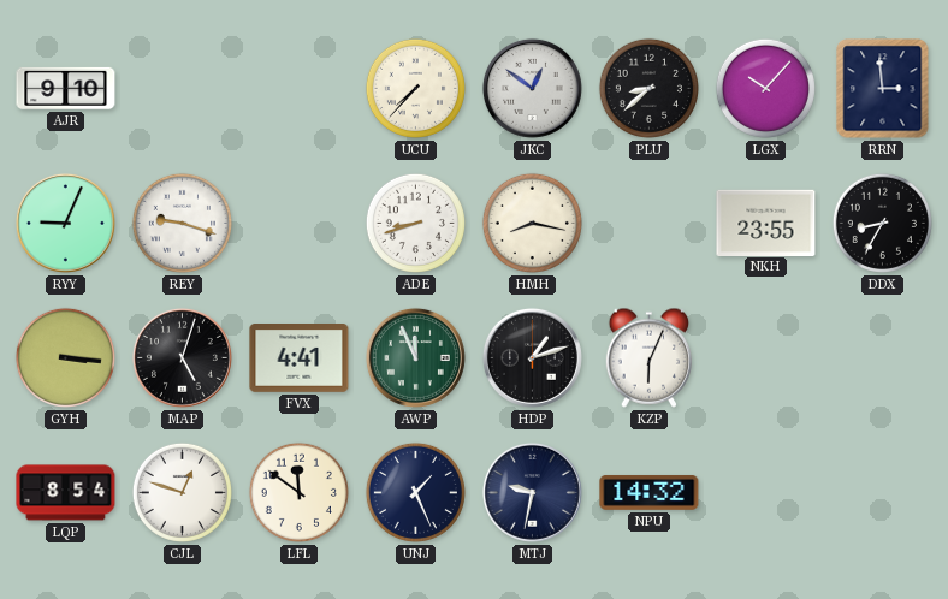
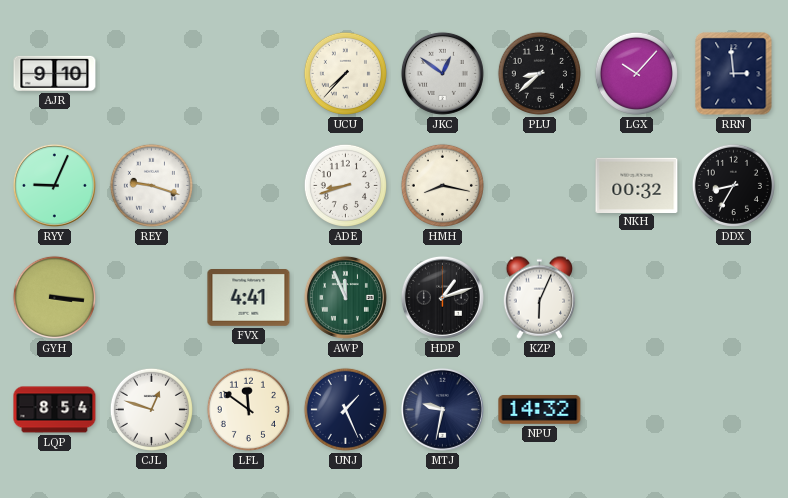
NKH: 23:55 -> 00:32 (637, 185)
MAP: 5:03 -> none (182, 357)
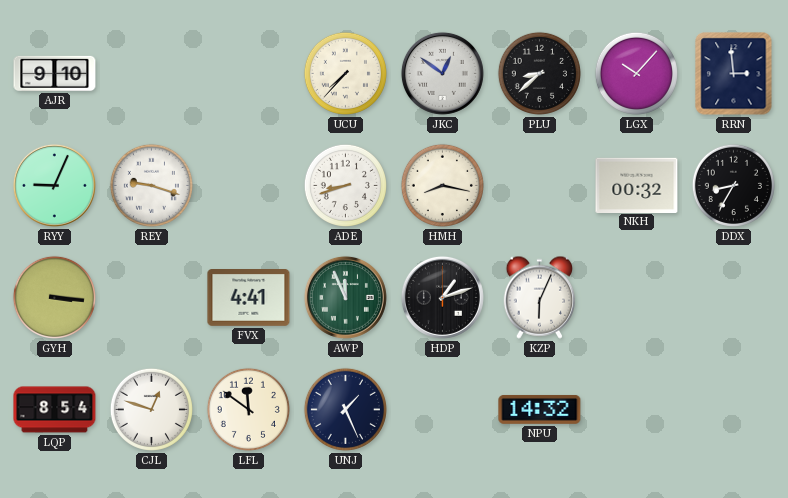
MTJ: 9:32 -> none (442, 409)
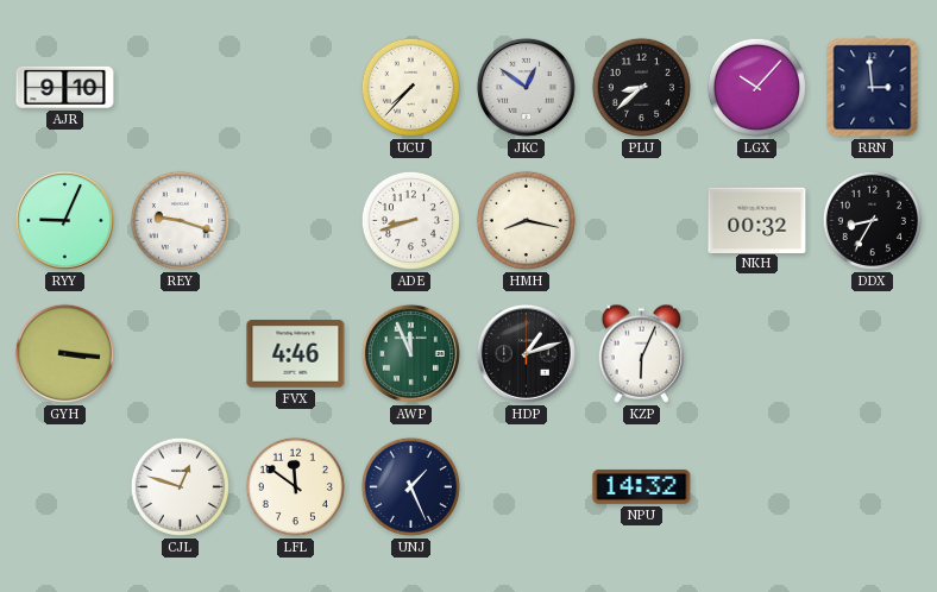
FVX: 4:41 -> 4:46 (296, 354)
LQP: 8:54 -> none (55, 410)
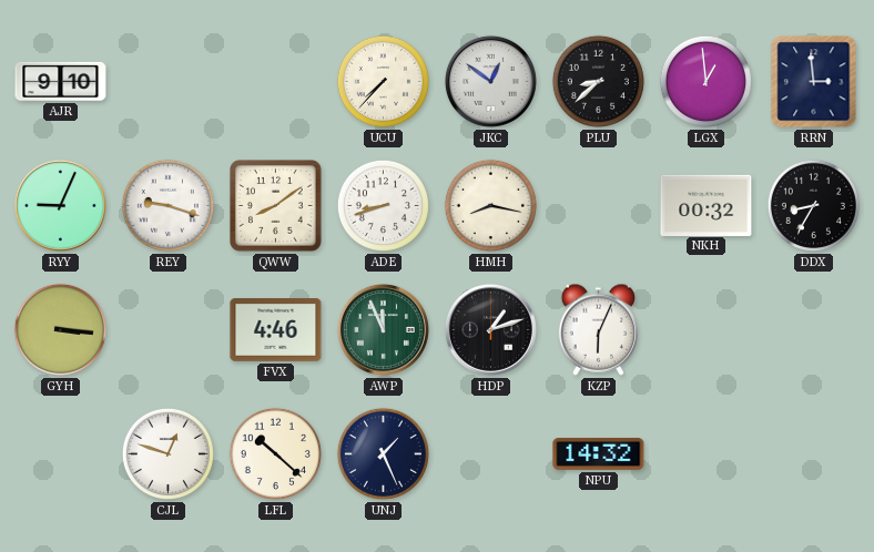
LGX: 10:07 -> 12:59 (705, 81)
QWW: none -> 8:09 (276, 206)
LFL: 11:51 -> 10:22 (275, 453)
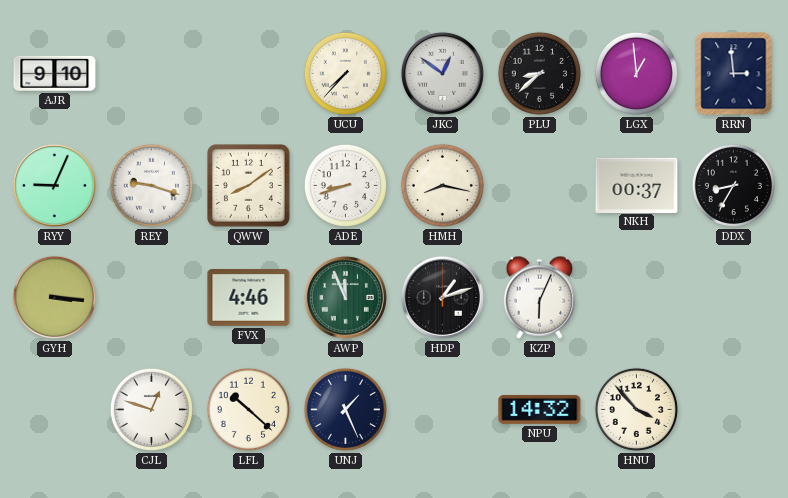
NKH: 00:32 -> 00:37 (637, 185)
HNU: none -> 3:53 (636, 409)
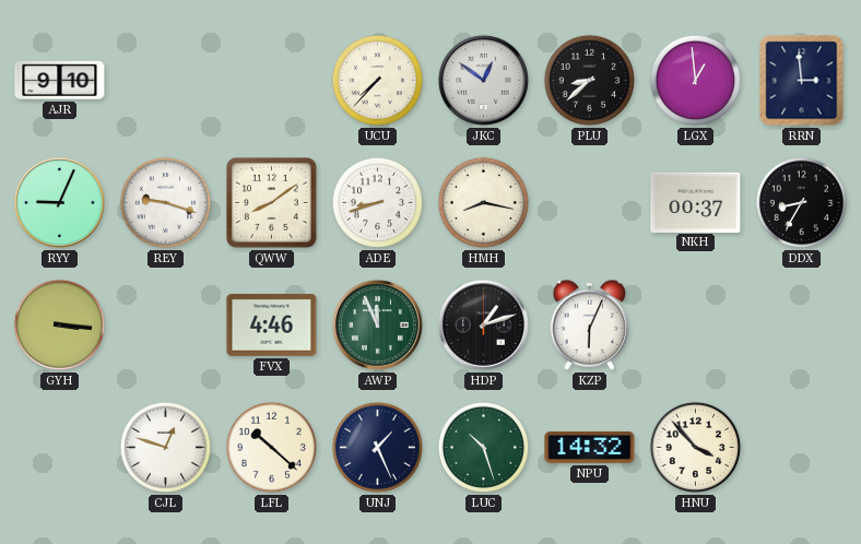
LUC: none -> 10:27 (483, 447)
